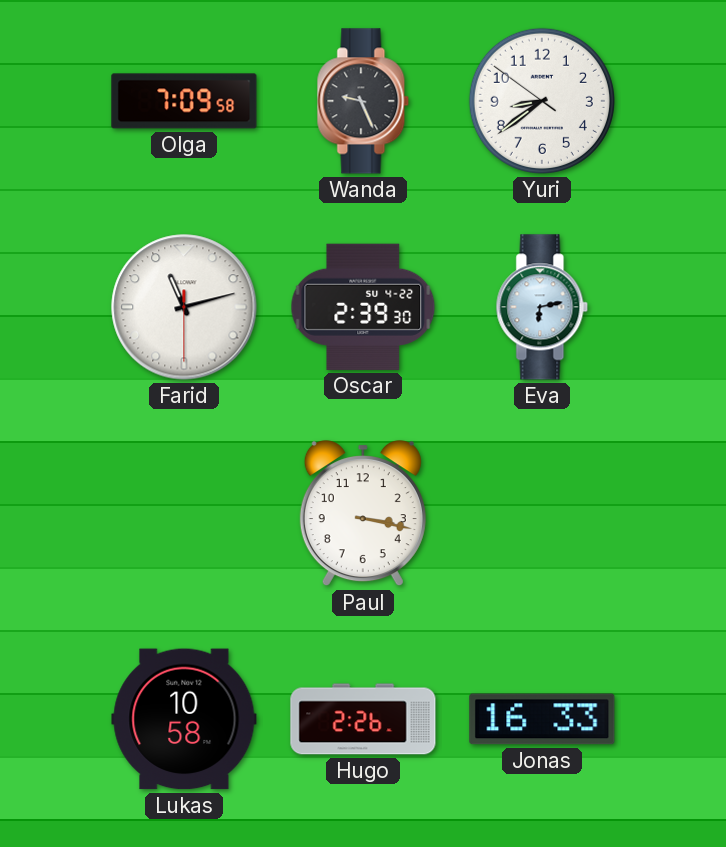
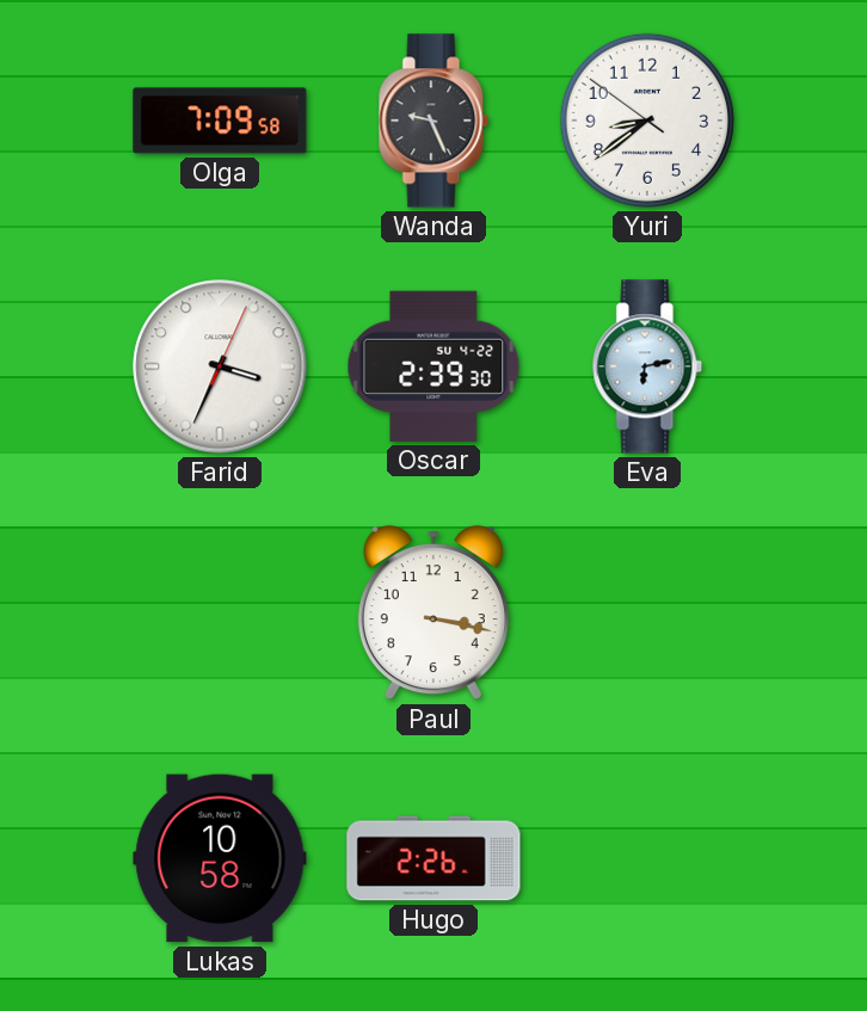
Farid: 11:12 -> 3:34 (220, 366)
Jonas: 16:33 -> none (542, 719)
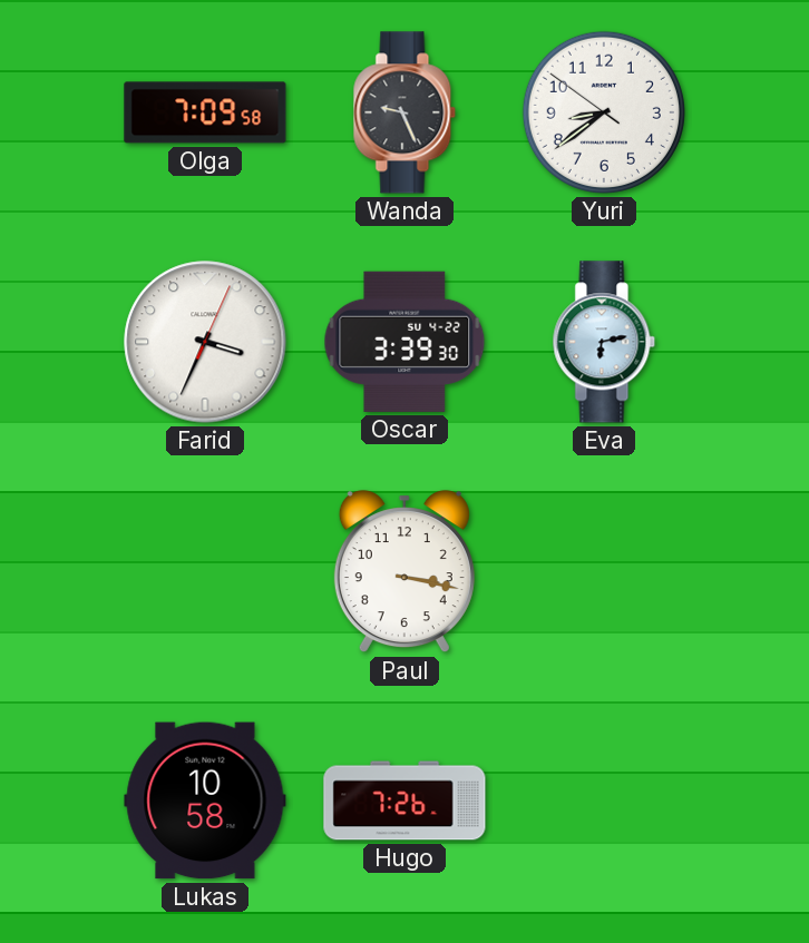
Oscar: 2:39 -> 3:39 (405, 342)
Hugo: 2:26 -> 7:26 (405, 800)
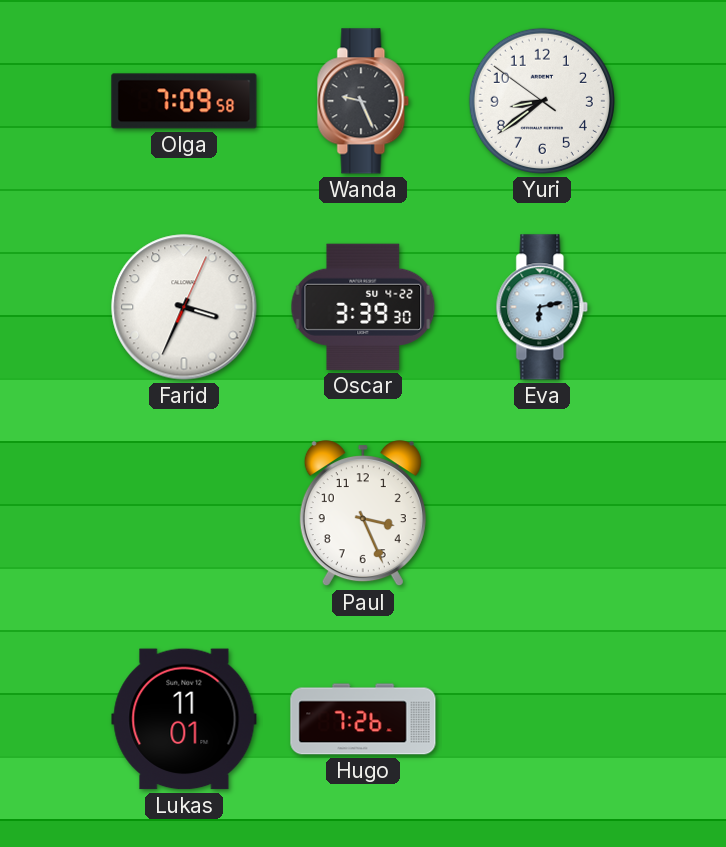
Paul: 3:17 -> 3:26 (363, 514)
Lukas: 10:58 -> 11:01 (184, 719)
